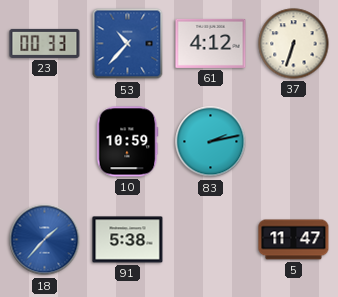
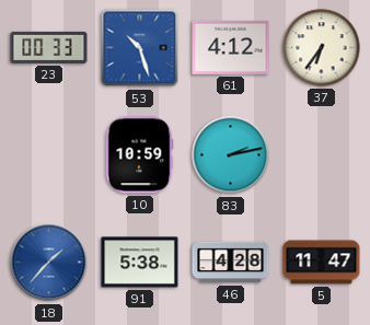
53: 10:37 -> 10:27 (140, 48)
37: 6:33 -> 6:36 (322, 48)
46: none -> 4:28 (231, 263)
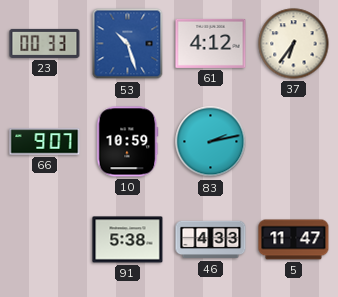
66: none -> 9:07 (45, 142)
18: 1:37 -> none (49, 263)
46: 4:28 -> 4:33 (211, 240)
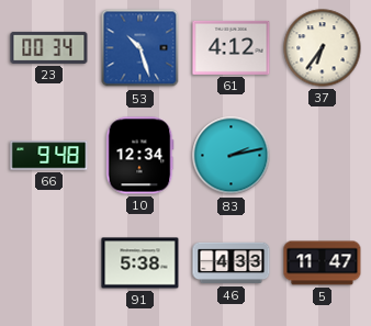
23: 00:33 -> 00:34 (49, 47)
66: 9:07 -> 9:48 (49, 156)
10: 10:59 -> 12:34 (139, 156)
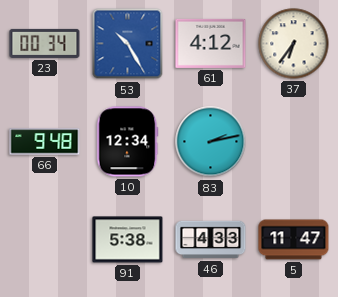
53: 10:27 -> 10:25 (128, 44)
